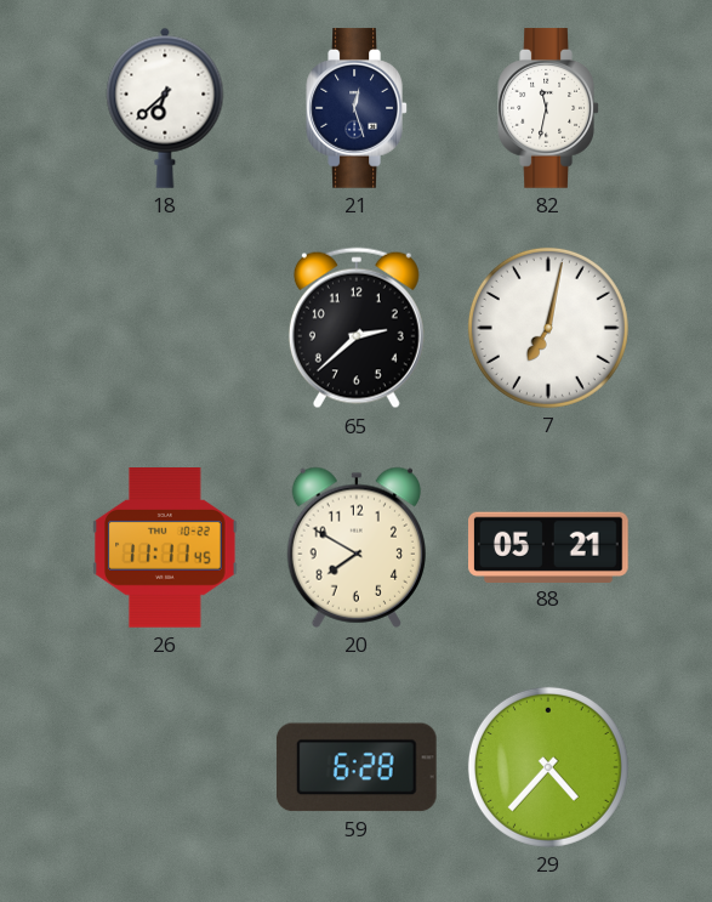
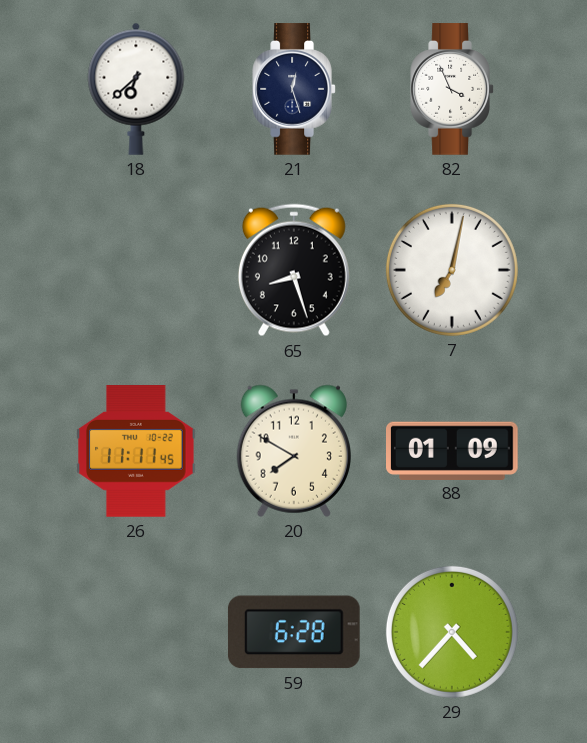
82: 11:32 -> 3:56 (452, 89)
65: 2:38 -> 8:27 (294, 270)
88: 05:21 -> 01:09 (453, 450)
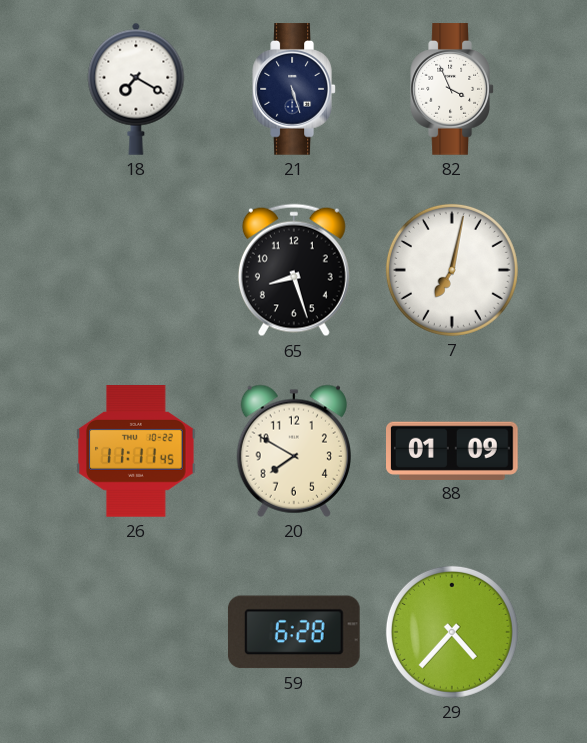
18: 6:38 -> 7:20 (136, 89)
21: 12:27 -> 5:27 (294, 89)
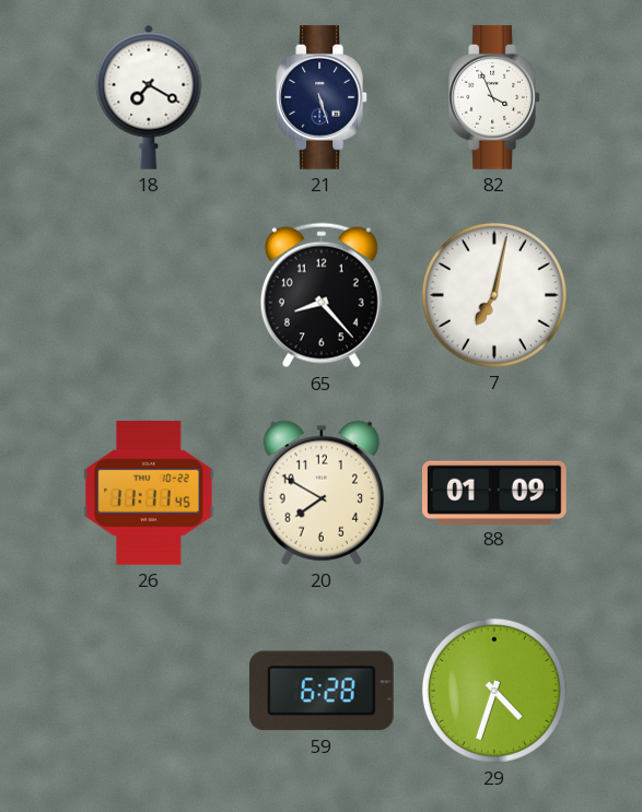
65: 8:27 -> 8:23 (322, 295)
29: 4:37 -> 4:33 (494, 691)
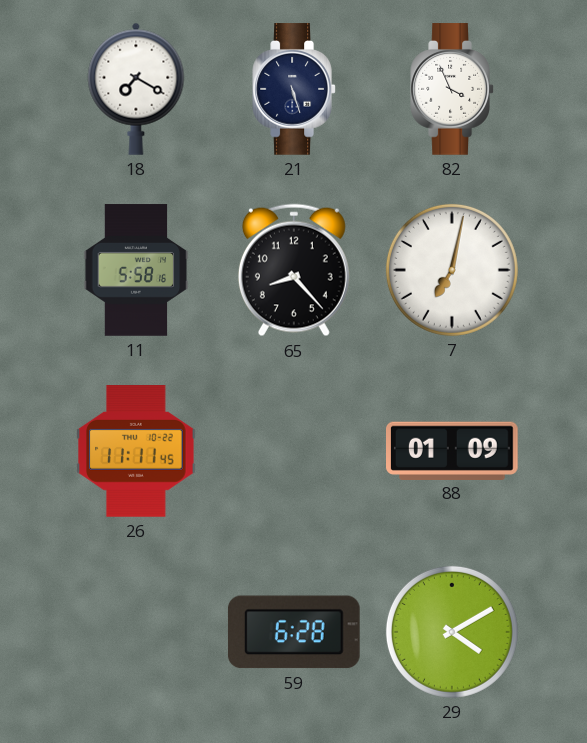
11: none -> 5:58 (136, 270)
20: 7:50 -> none (320, 493)
29: 4:33 -> 4:10 (452, 632)
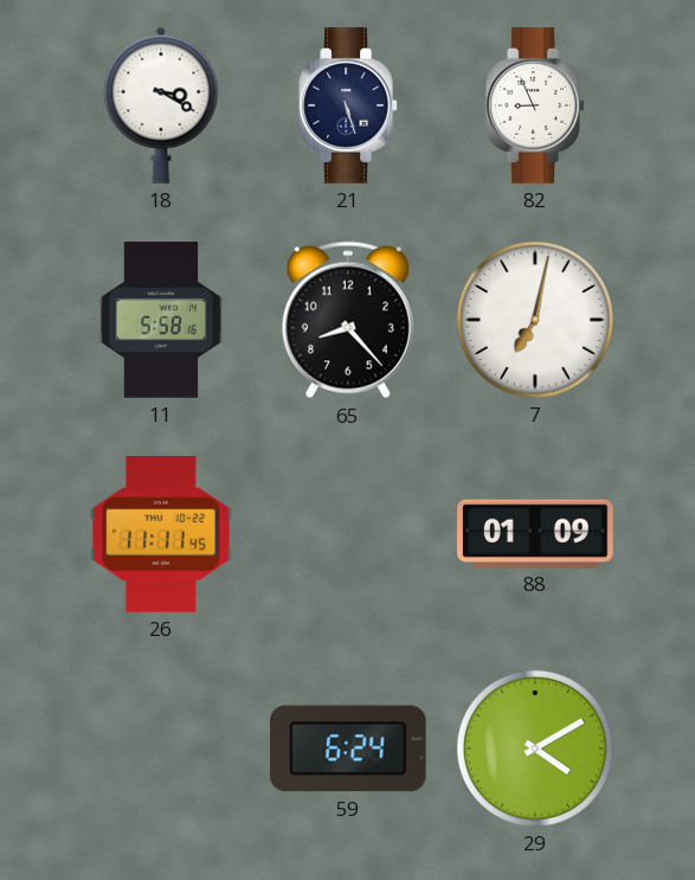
18: 7:20 -> 3:20 (161, 105)
82: 3:56 -> 8:56 (535, 105)
59: 6:28 -> 6:24 (348, 749)
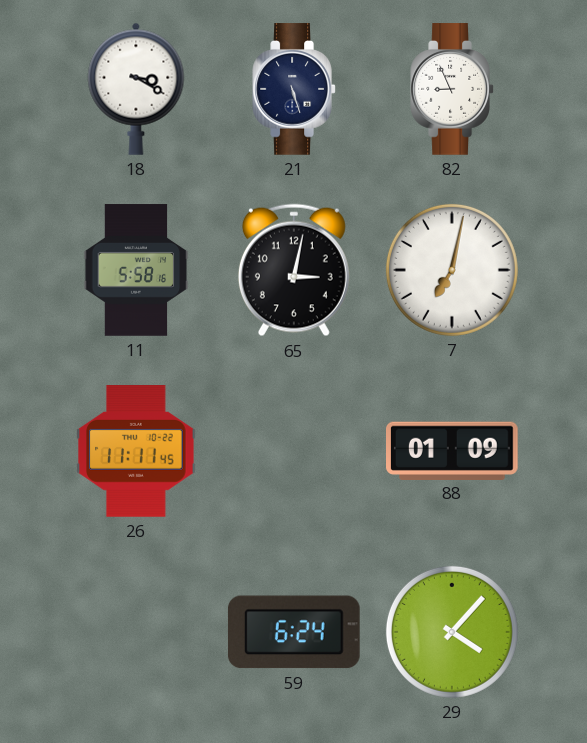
65: 8:23 -> 3:02 (294, 270)
29: 4:10 -> 4:07 (452, 632)
